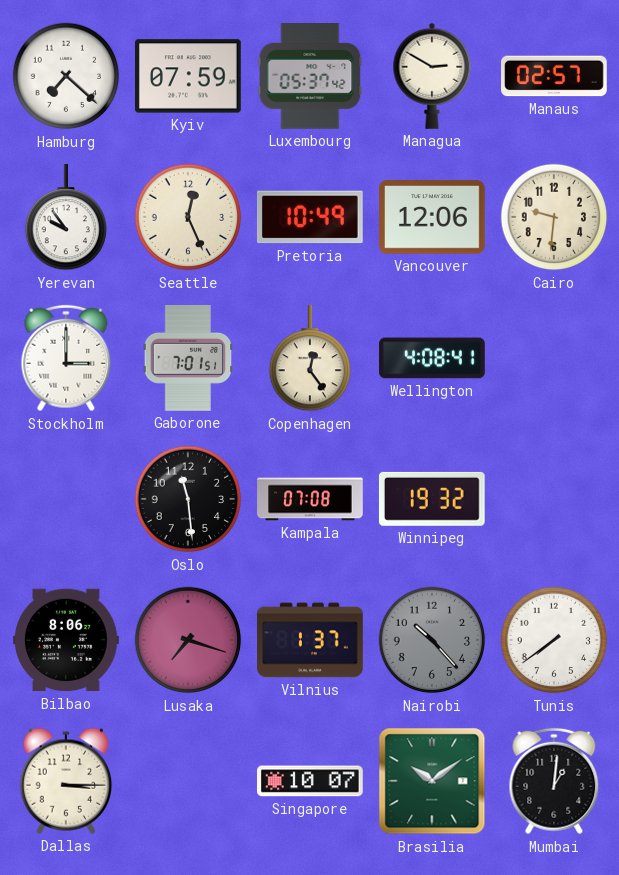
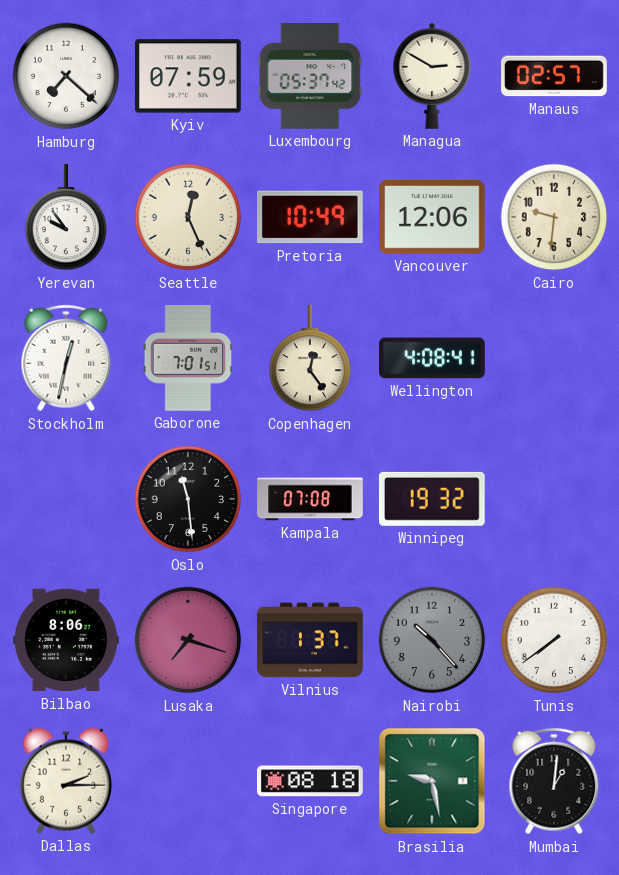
Stockholm: 3:00 -> 12:32 (66, 358)
Dallas: 3:15 -> 2:15 (66, 781)
Singapore: 10:07 -> 08:18 (310, 781)
Brasilia: 10:09 -> 9:28 (432, 781)
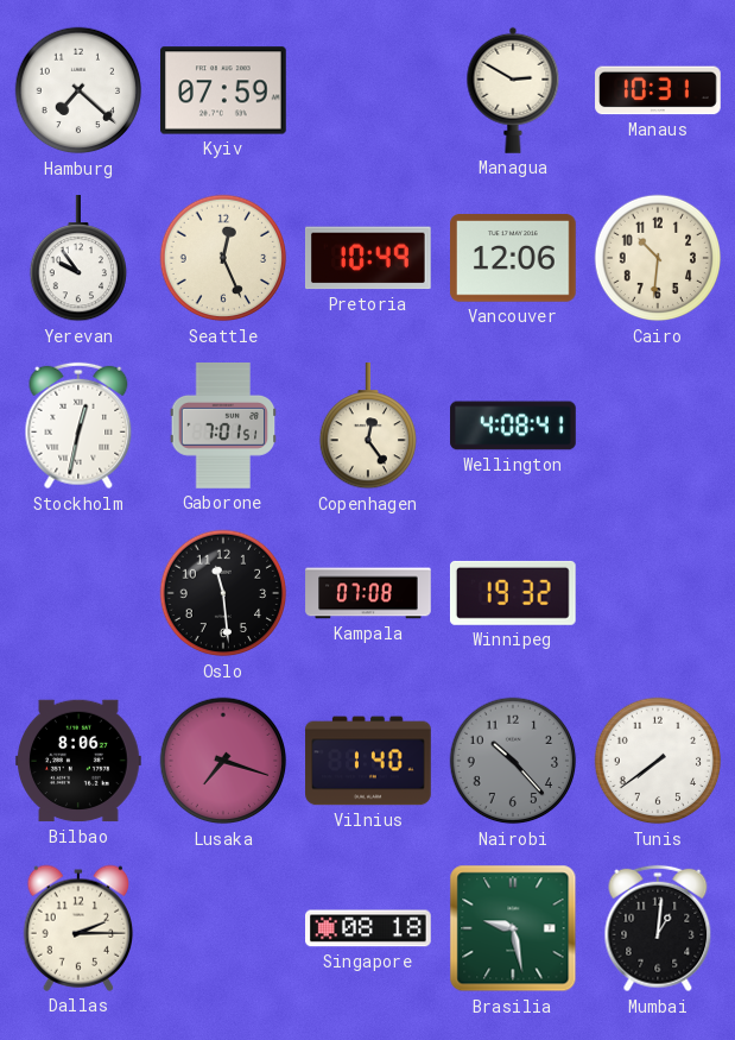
Luxembourg: 05:37 -> none (310, 77)
Manaus: 02:57 -> 10:31 (658, 90)
Cairo: 9:31 -> 10:31 (658, 258)
Vilnius: 1:37 -> 1:40 (368, 761)
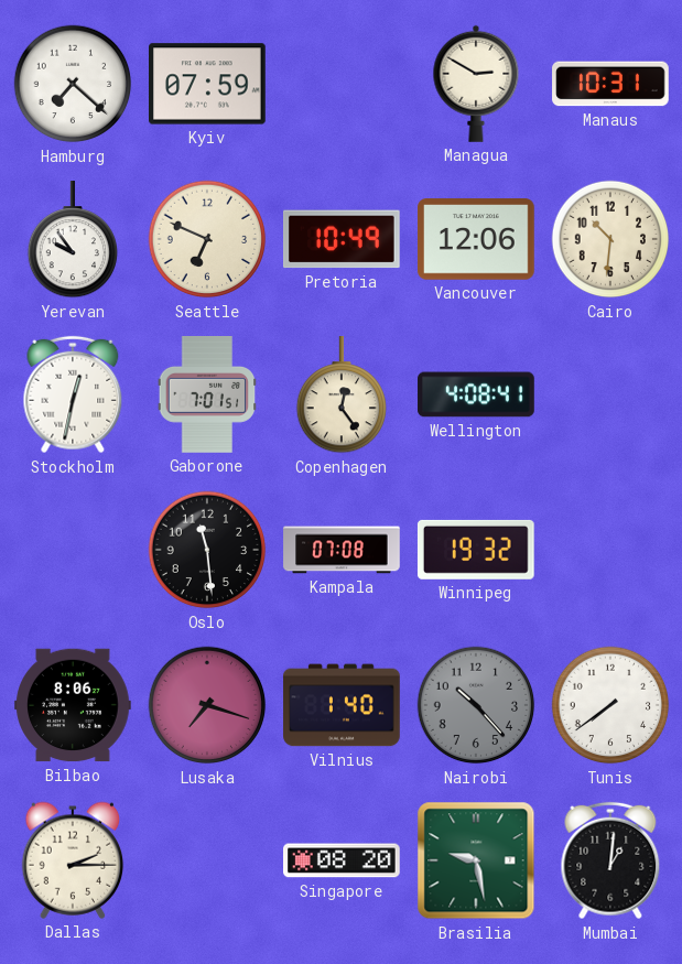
Seattle: 12:26 -> 6:49 (207, 239)
Singapore: 08:18 -> 08:20 (342, 860)
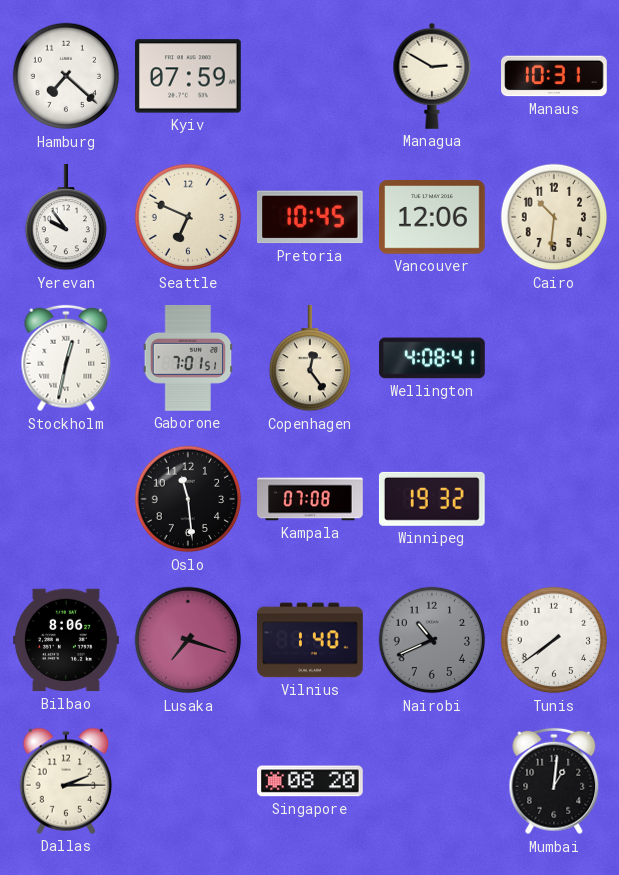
Pretoria: 10:49 -> 10:45 (311, 217)
Nairobi: 10:23 -> 10:41 (432, 640)
Brasilia: 9:28 -> none (476, 860)
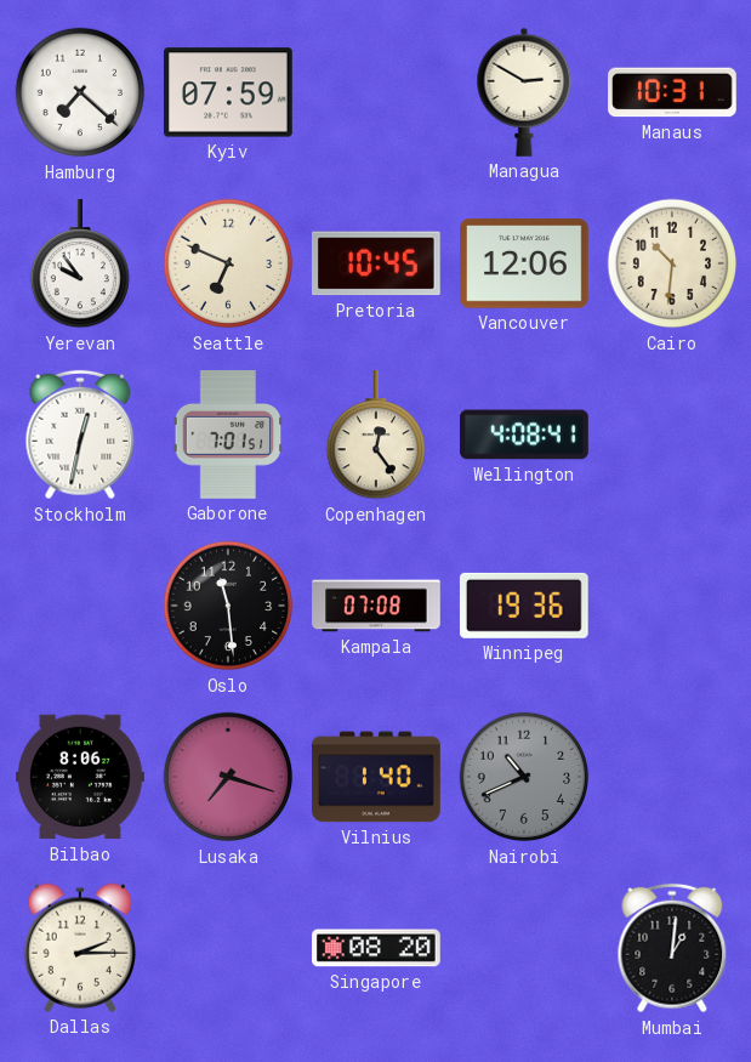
Winnipeg: 19:32 -> 19:36 (524, 606)
Tunis: 7:39 -> none (554, 640)
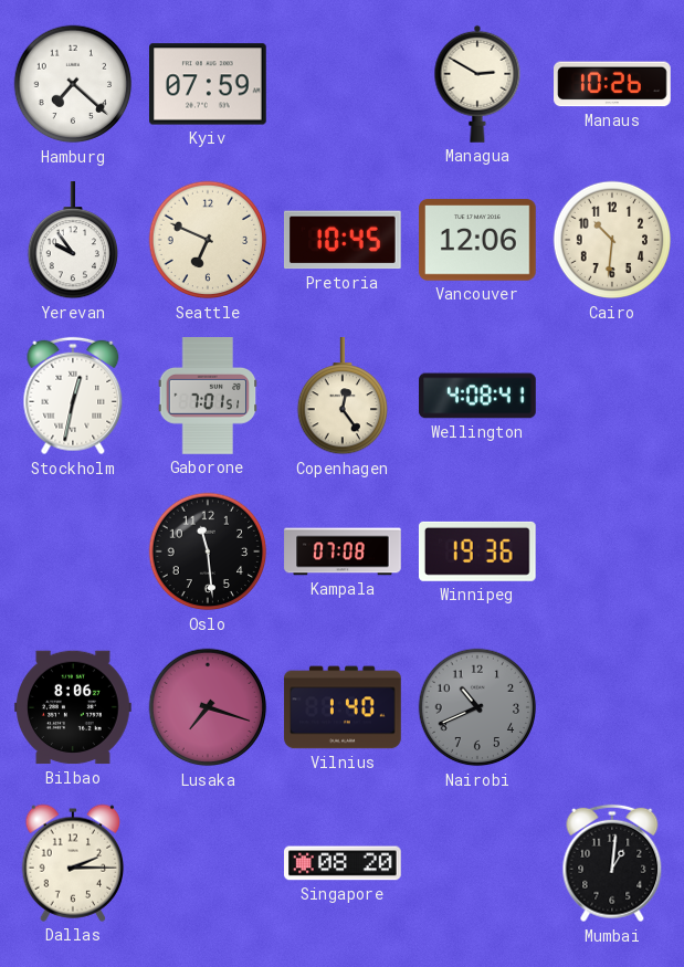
Manaus: 10:31 -> 10:26 (612, 84)
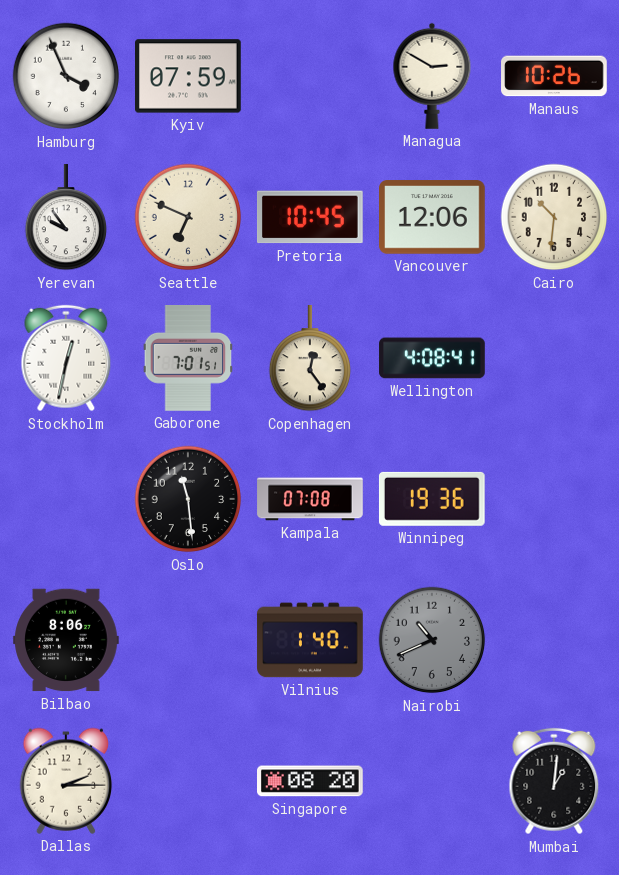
Hamburg: 7:22 -> 3:56 (66, 76)
Lusaka: 7:18 -> none (208, 707)
